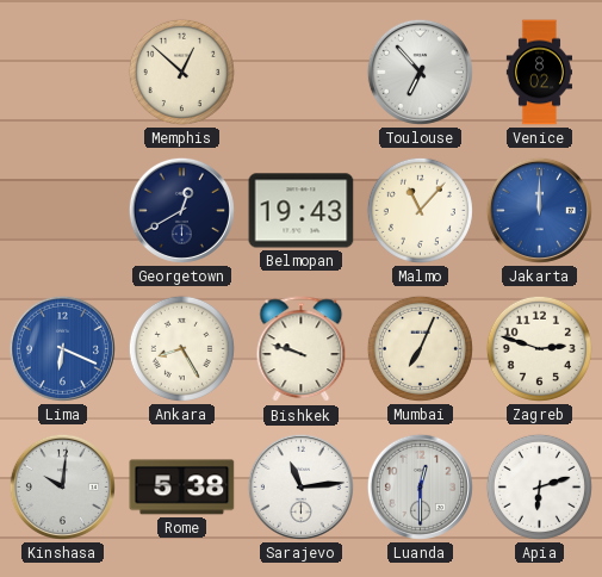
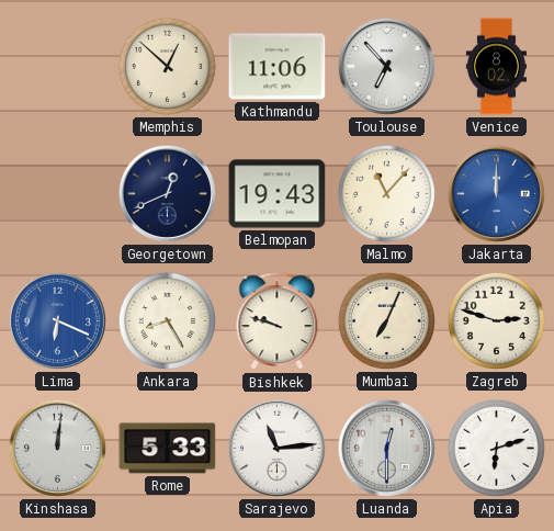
Kathmandu: none -> 11:06 (278, 67)
Georgetown: 12:40 -> 12:41 (167, 193)
Kinshasa: 10:01 -> 12:01 (57, 448)
Rome: 5:38 -> 5:33 (168, 449)
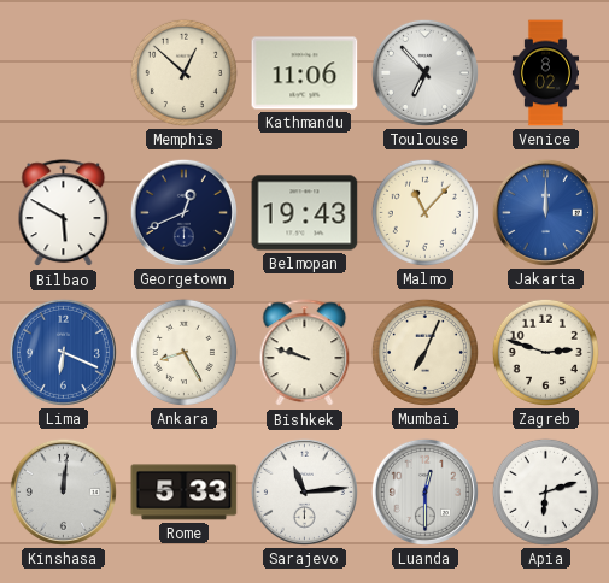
Bilbao: none -> 5:50 (64, 213)
